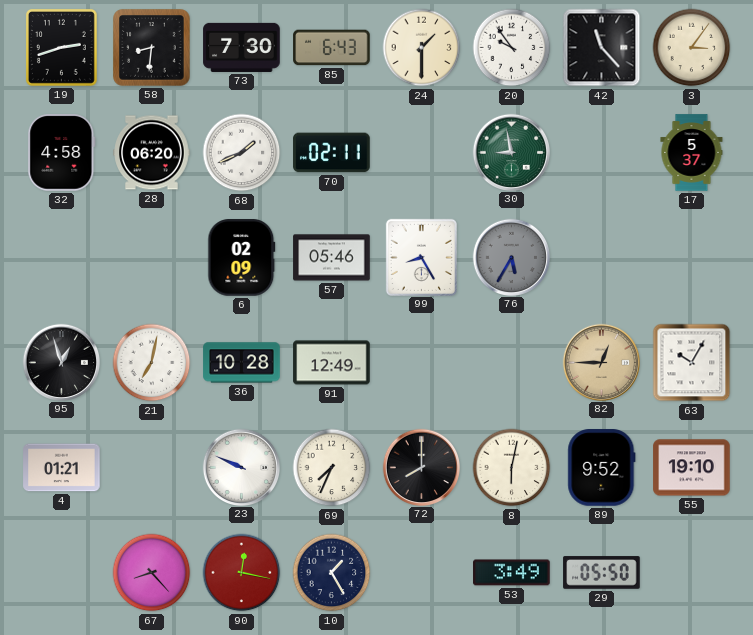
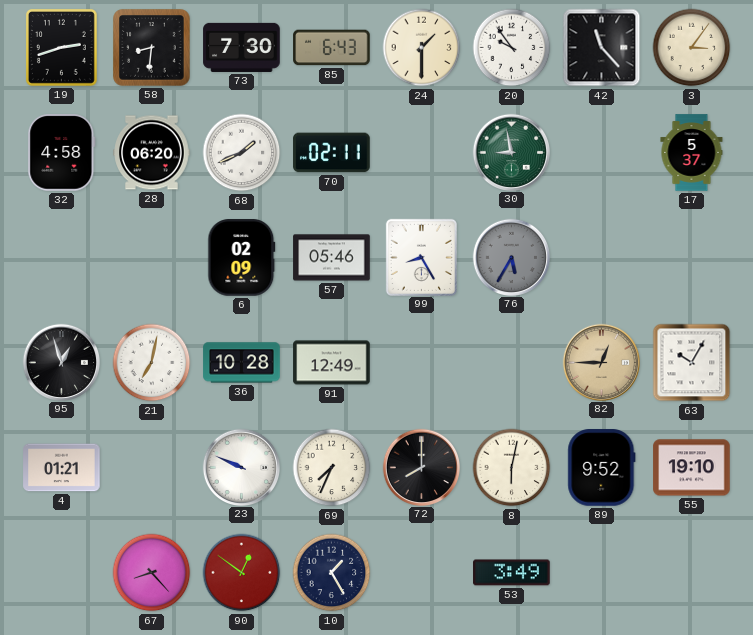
90: 12:17 -> 12:51 (242, 573)
29: 05:50 -> none (602, 573)
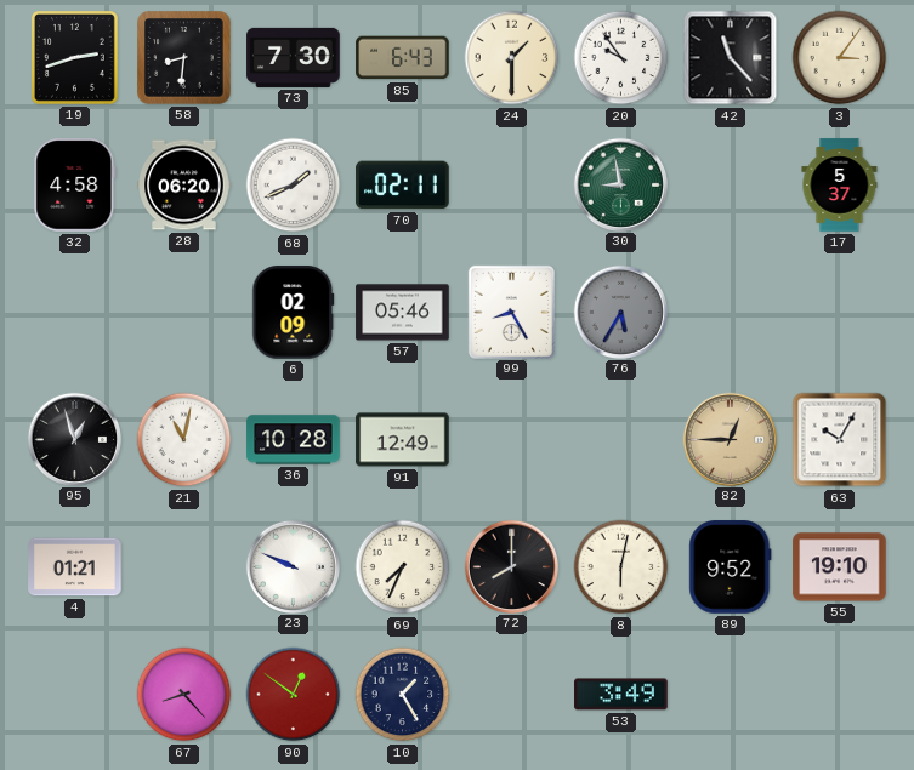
21: 7:02 -> 11:02 (184, 440)
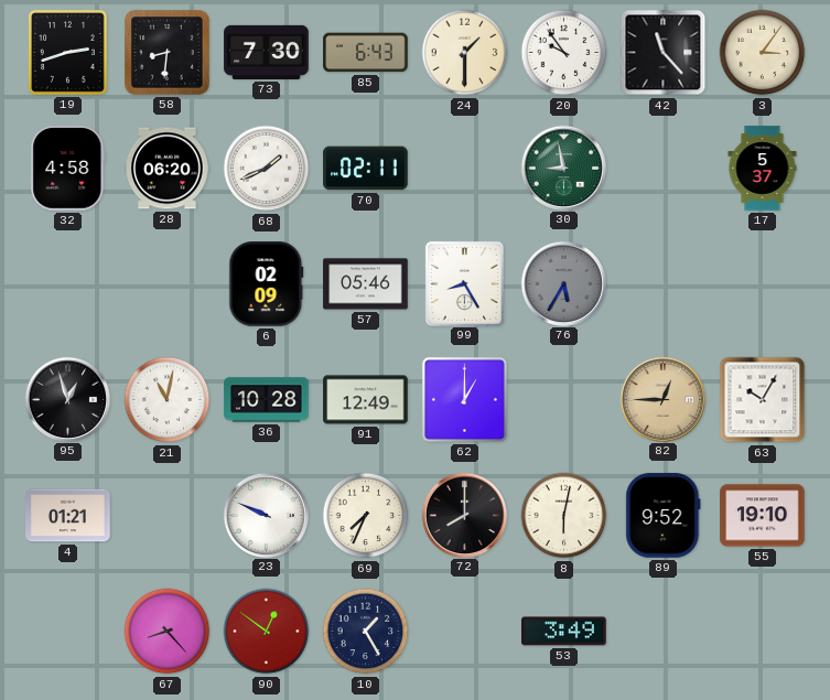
62: none -> 1:00 (464, 399)
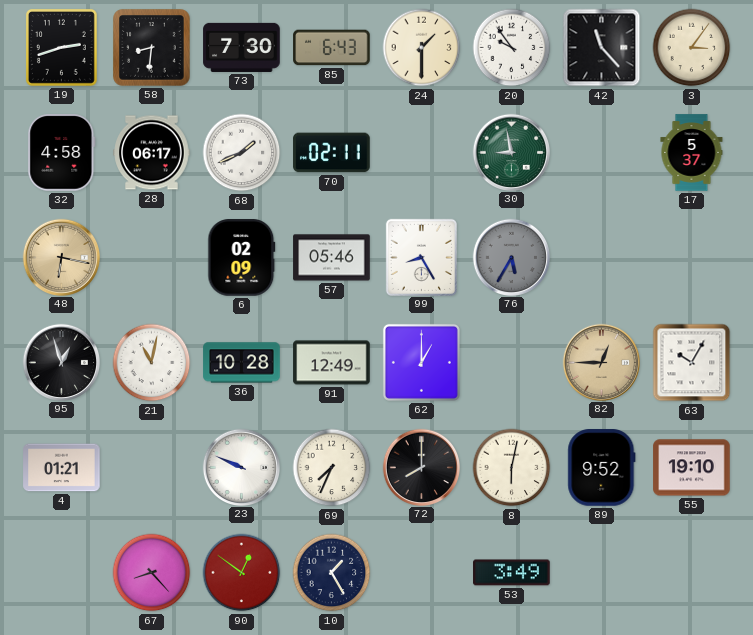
28: 06:20 -> 06:17 (152, 153)
48: none -> 6:17 (61, 257)
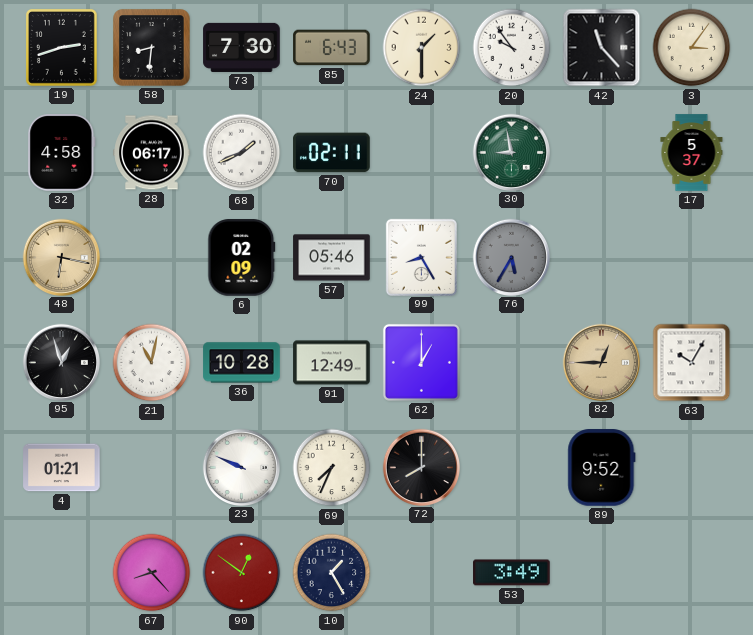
8: 6:02 -> none (512, 468)
55: 19:10 -> none (692, 468)
